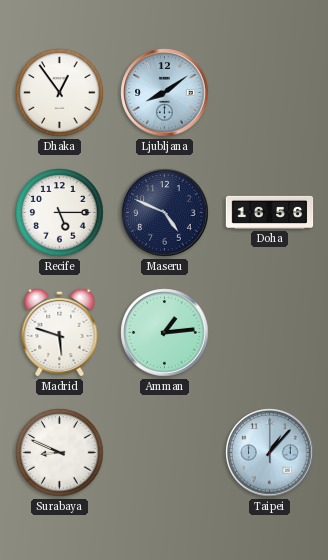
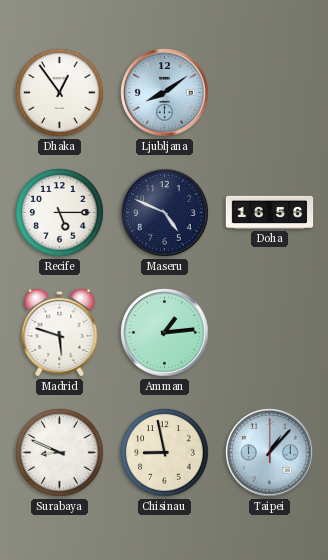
Chisinau: none -> 8:58 (165, 453)
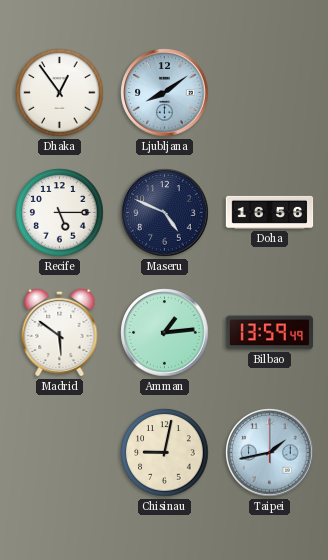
Madrid: 5:48 -> 5:51 (60, 332)
Bilbao: none -> 13:59 (270, 333)
Surabaya: 8:49 -> none (60, 453)
Chisinau: 8:58 -> 9:02 (165, 453)
Taipei: 1:07 -> 1:43 (270, 453)
